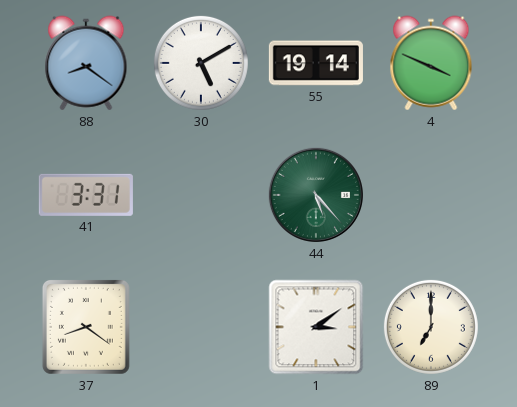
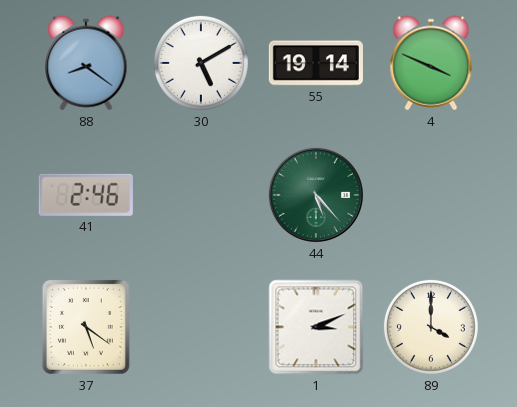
41: 3:31 -> 2:46 (86, 195)
37: 8:21 -> 5:21 (86, 327)
1: 3:09 -> 3:11 (316, 327)
89: 7:00 -> 4:00 (431, 327)
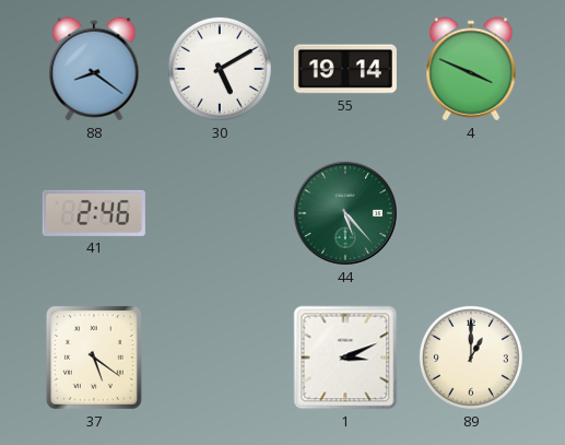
89: 4:00 -> 1:00 (471, 358)
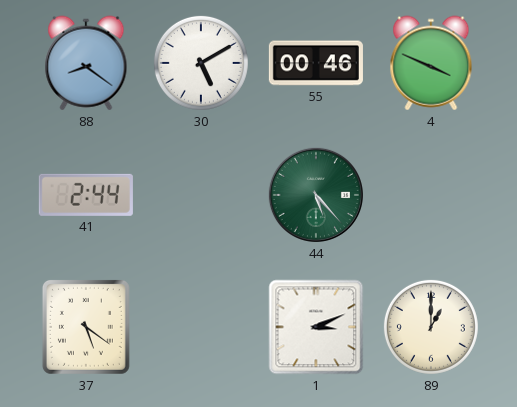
55: 19:14 -> 00:46 (316, 63)
41: 2:46 -> 2:44 (86, 195)
